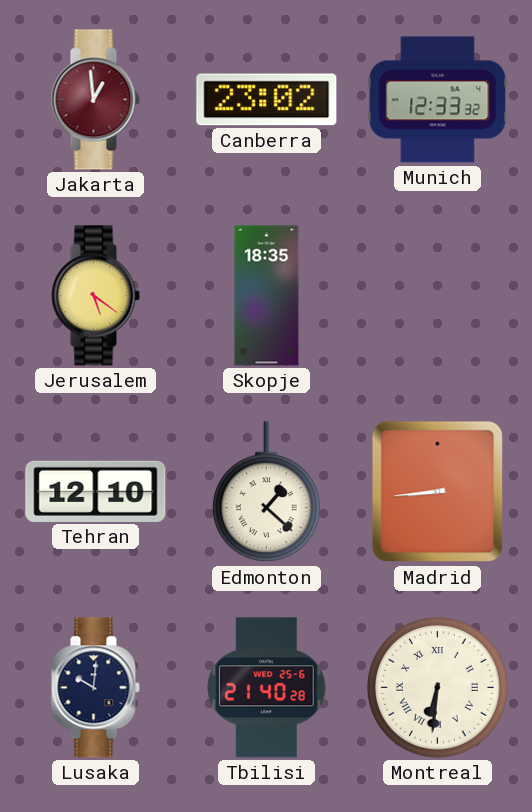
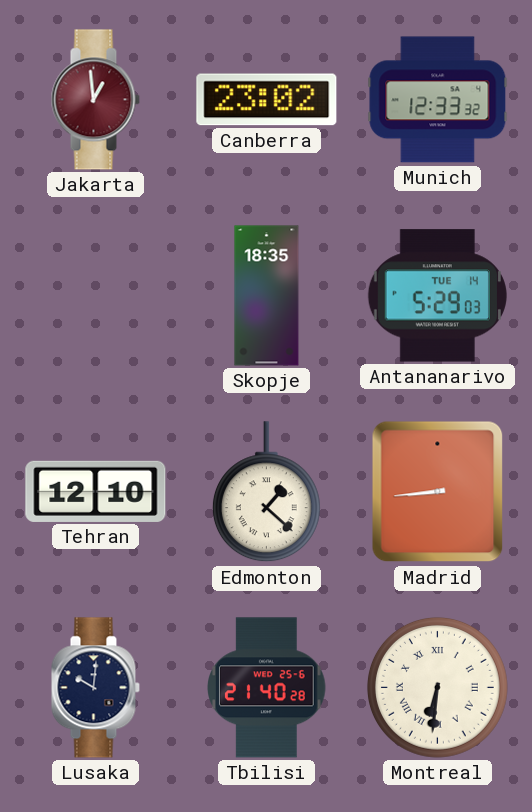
Jerusalem: 5:21 -> none (95, 296)
Antananarivo: none -> 5:29 (437, 296)
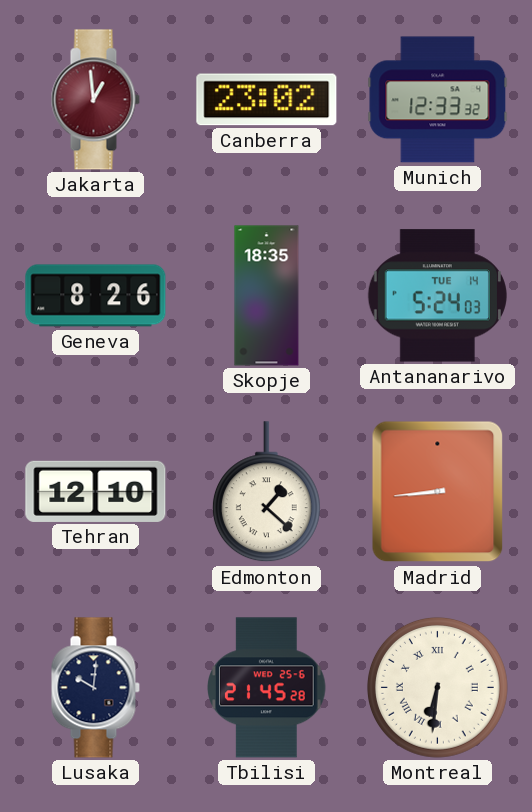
Geneva: none -> 8:26 (96, 296)
Antananarivo: 5:29 -> 5:24 (437, 296)
Tbilisi: 21:40 -> 21:45 (267, 688)
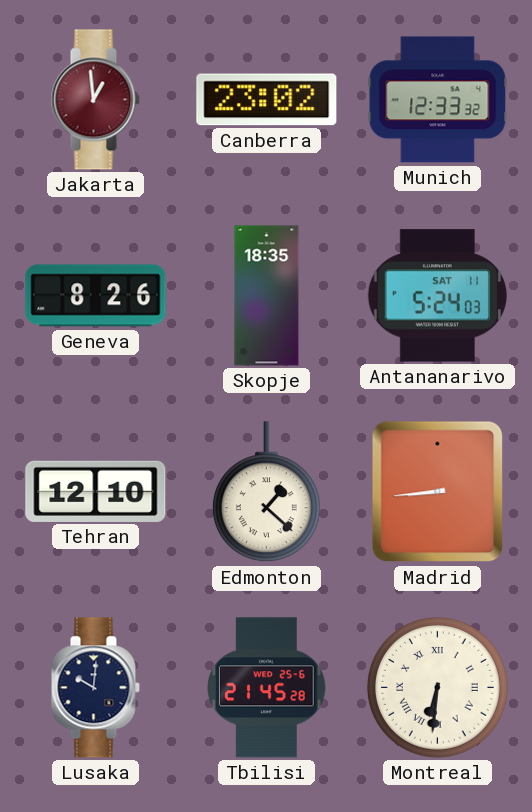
Antananarivo date: TUE 14 -> SAT 11 (437, 296)
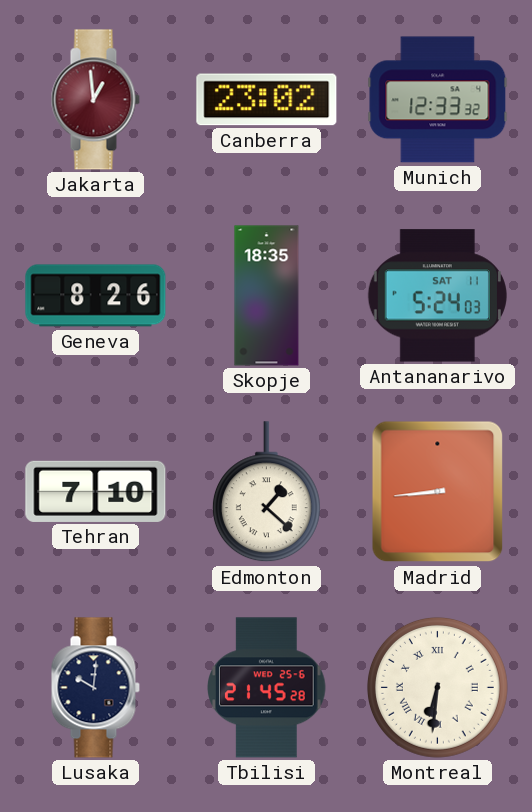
Tehran: 12:10 -> 7:10 (96, 491)
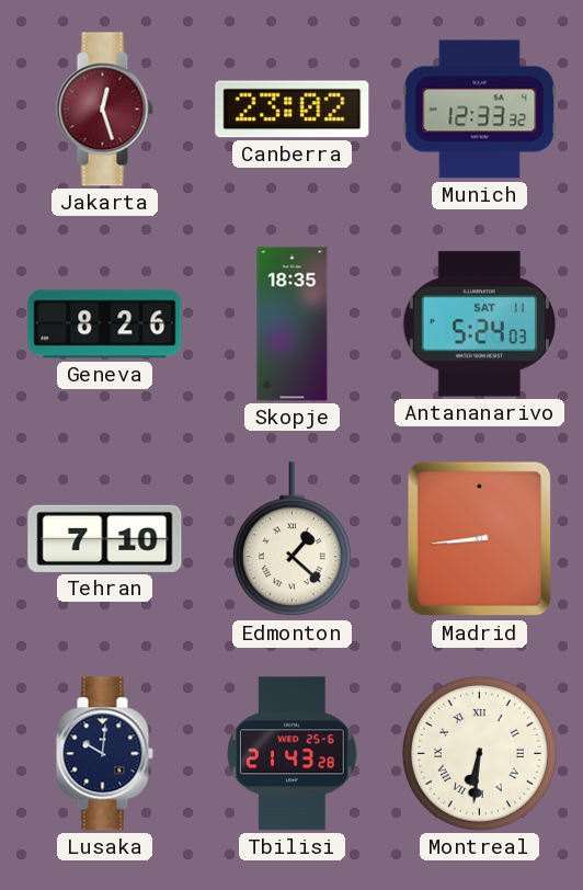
Jakarta: 12:59 -> 12:27 (104, 110)
Tbilisi: 21:45 -> 21:43 (293, 754)
